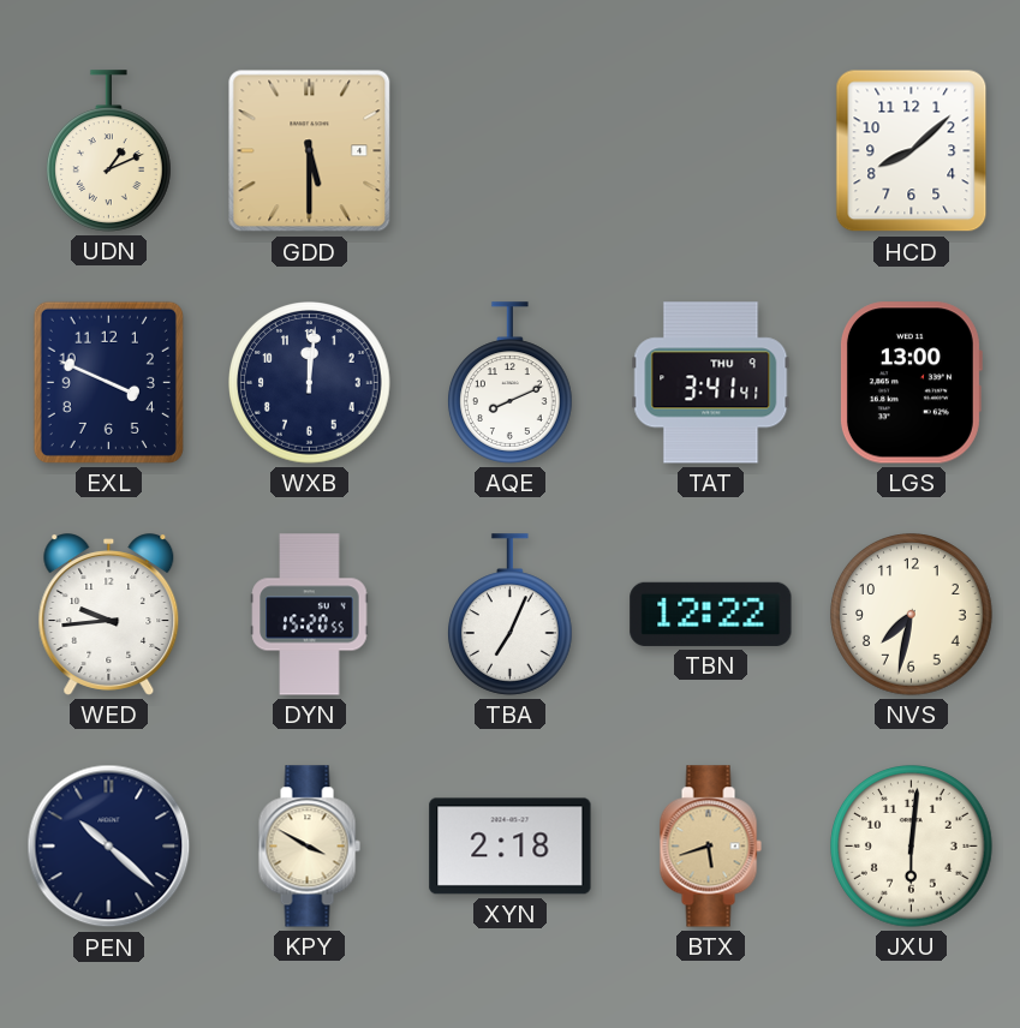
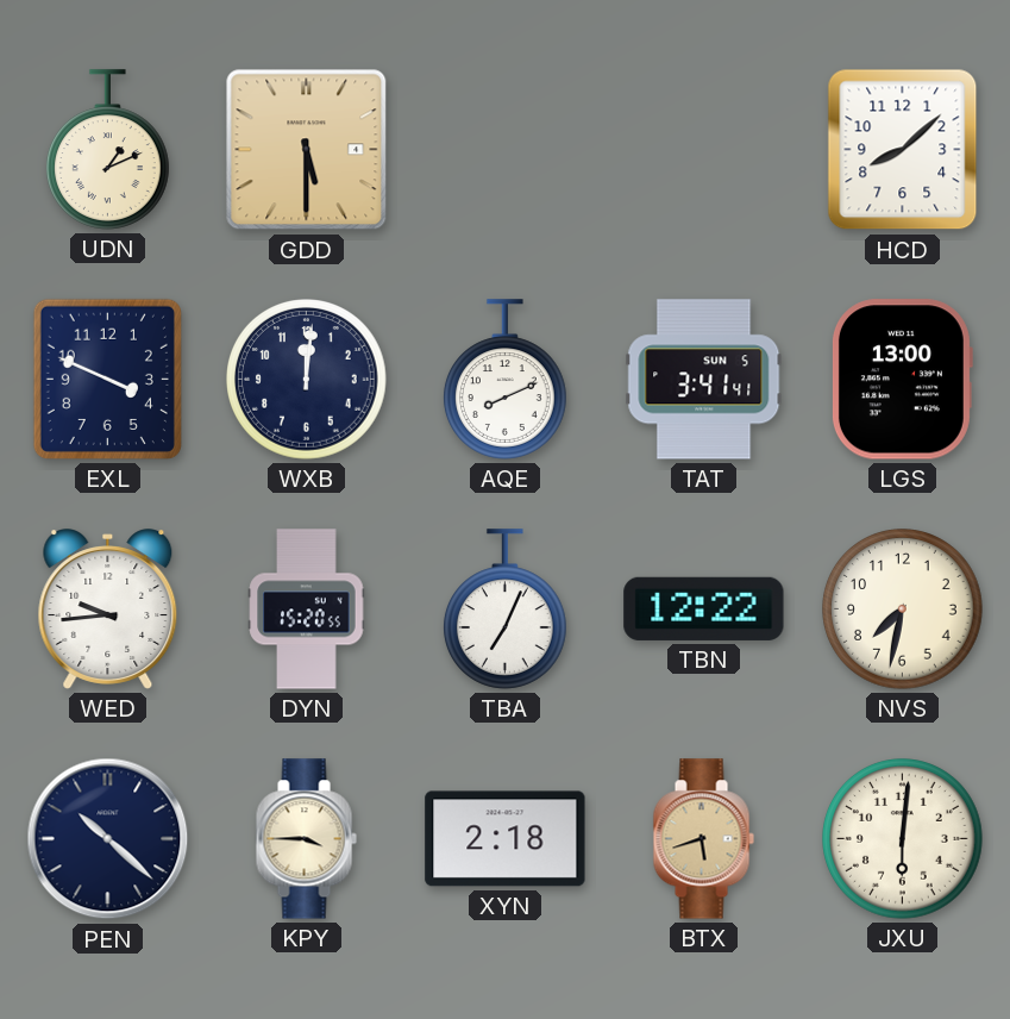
TAT date: THU 9 -> SUN 5 (704, 380)
KPY: 3:50 -> 3:45 (306, 839)
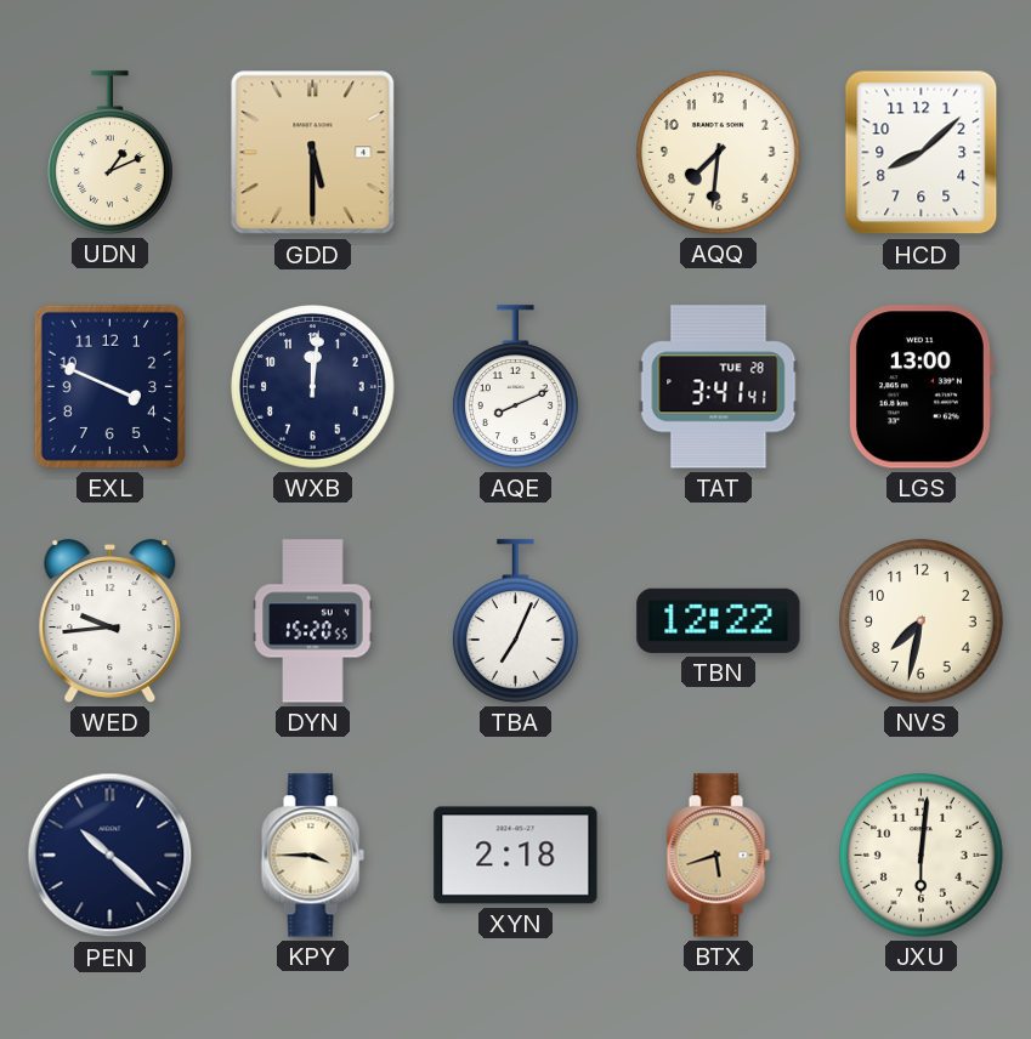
AQQ: none -> 7:31 (719, 153)
TAT date: SUN 5 -> TUE 28 (719, 387)
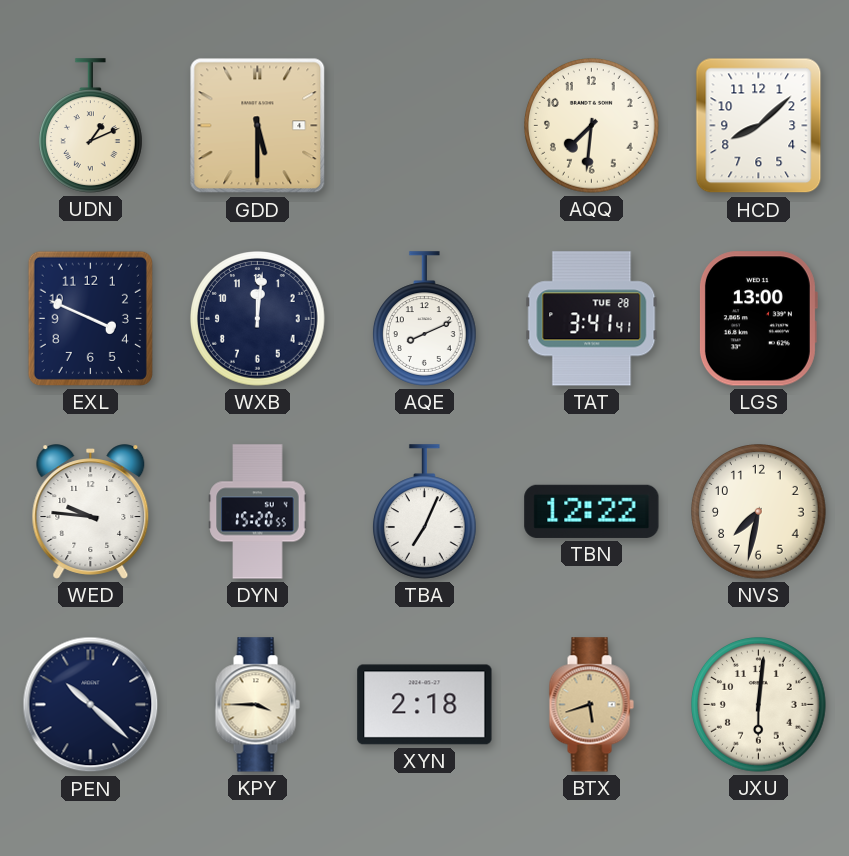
WED: 9:44 -> 9:46 (91, 512)
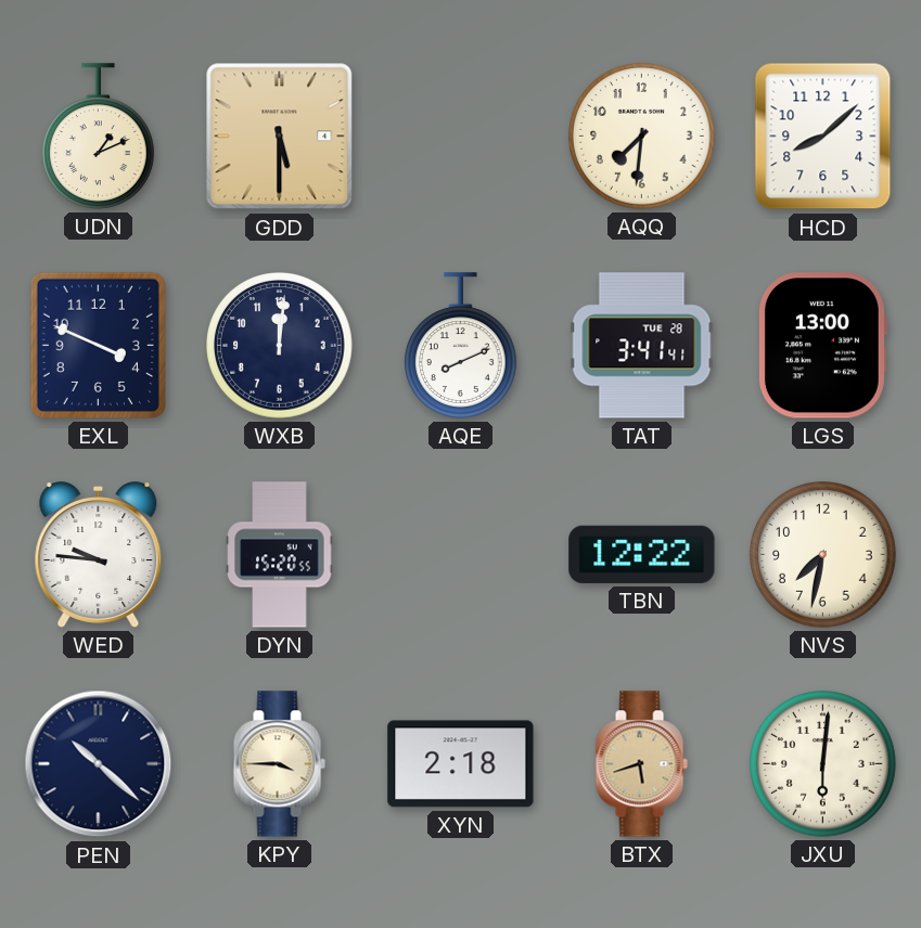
TBA: 7:04 -> none (425, 512)
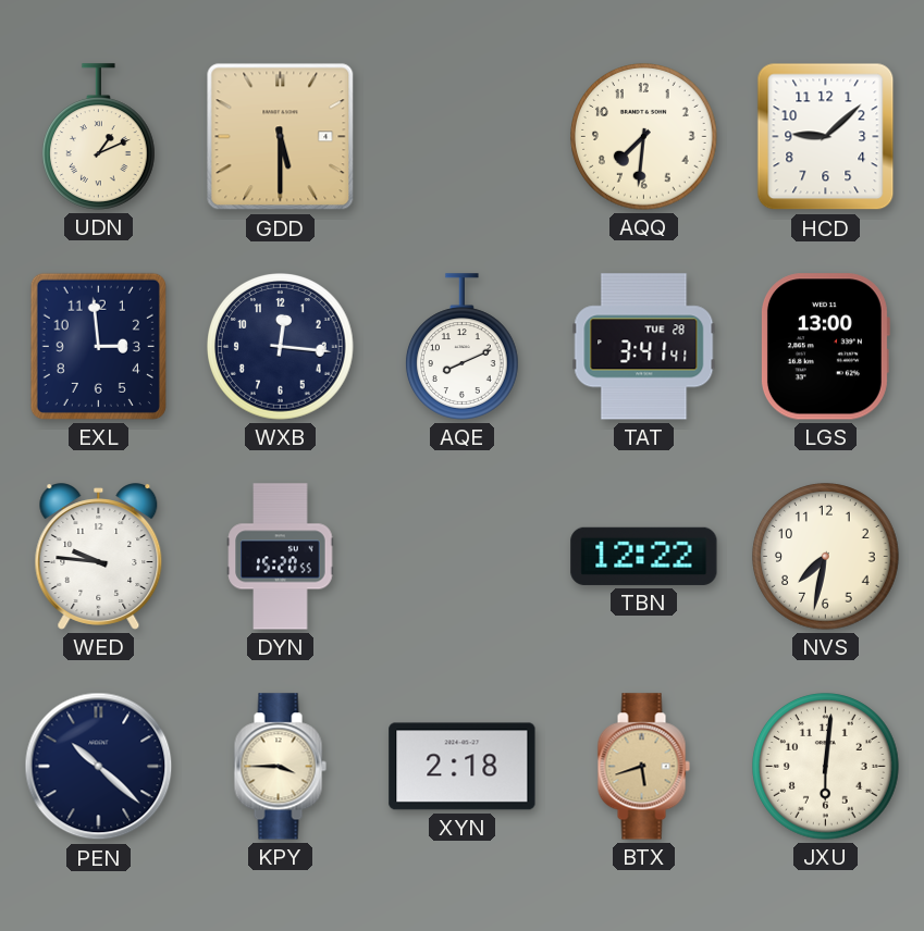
HCD: 8:08 -> 9:08 (826, 137)
EXL: 3:49 -> 2:59 (98, 346)
WXB: 12:01 -> 12:16 (281, 347)
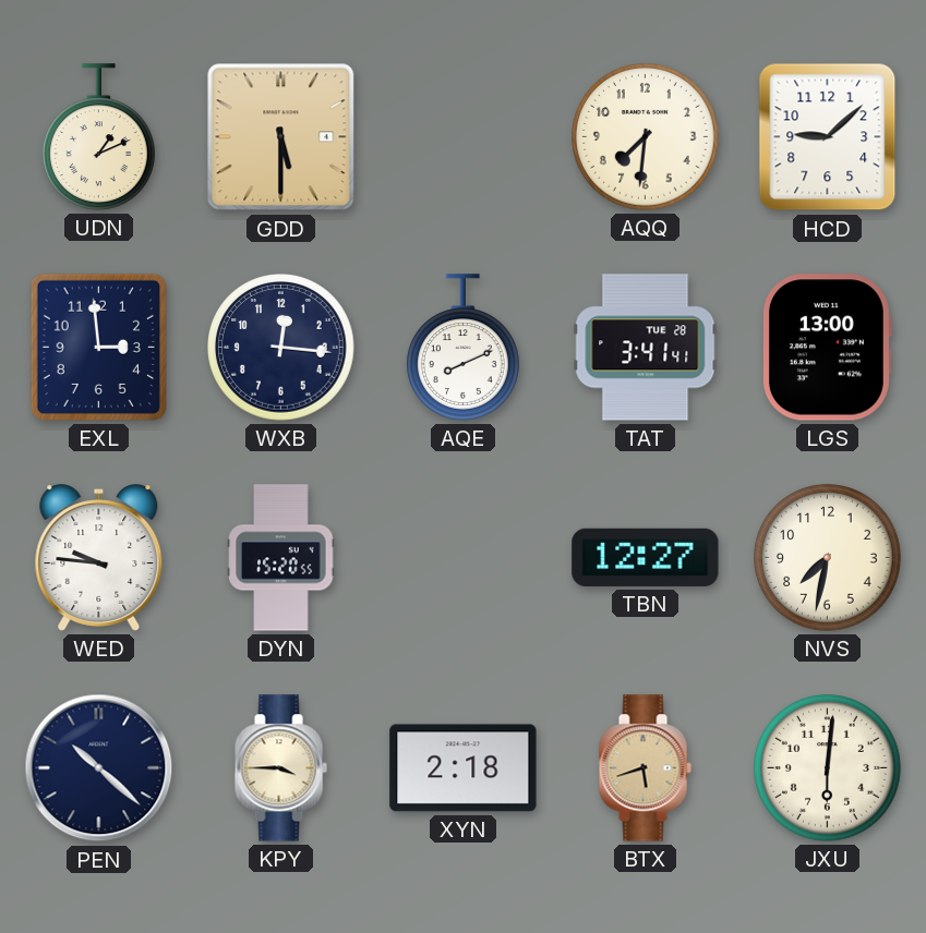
TBN: 12:22 -> 12:27 (646, 557)
